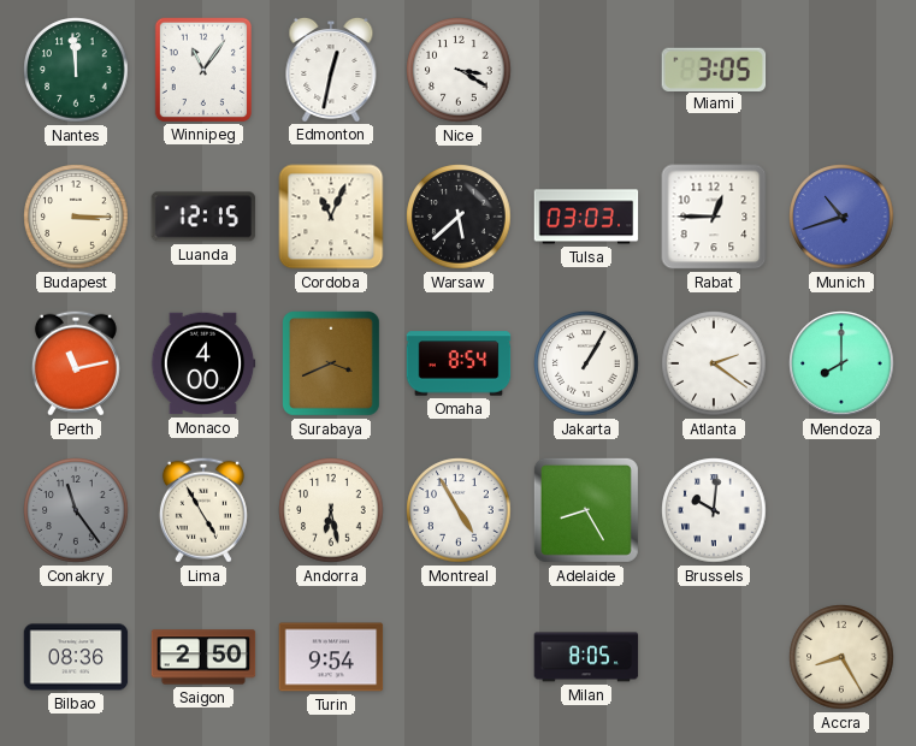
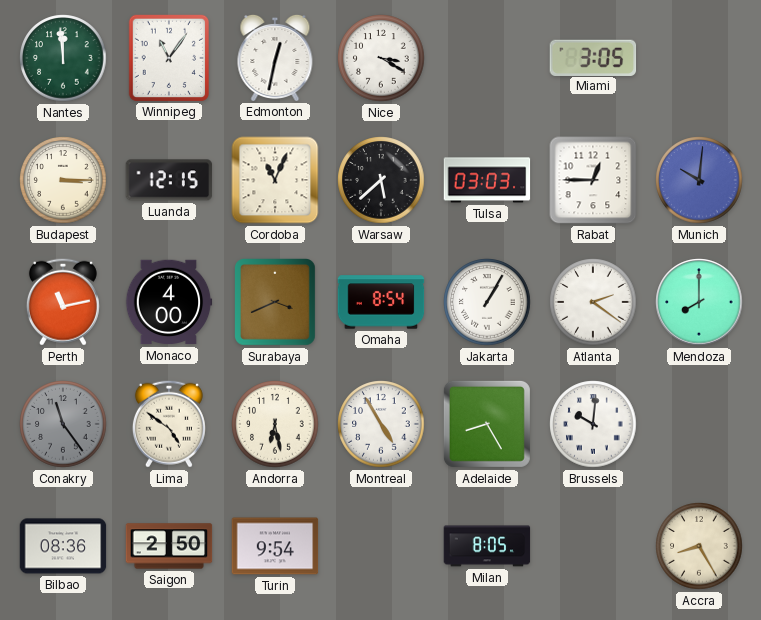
Munich: 10:42 -> 10:01 (699, 180)
Lima: 4:55 -> 4:51 (169, 424)
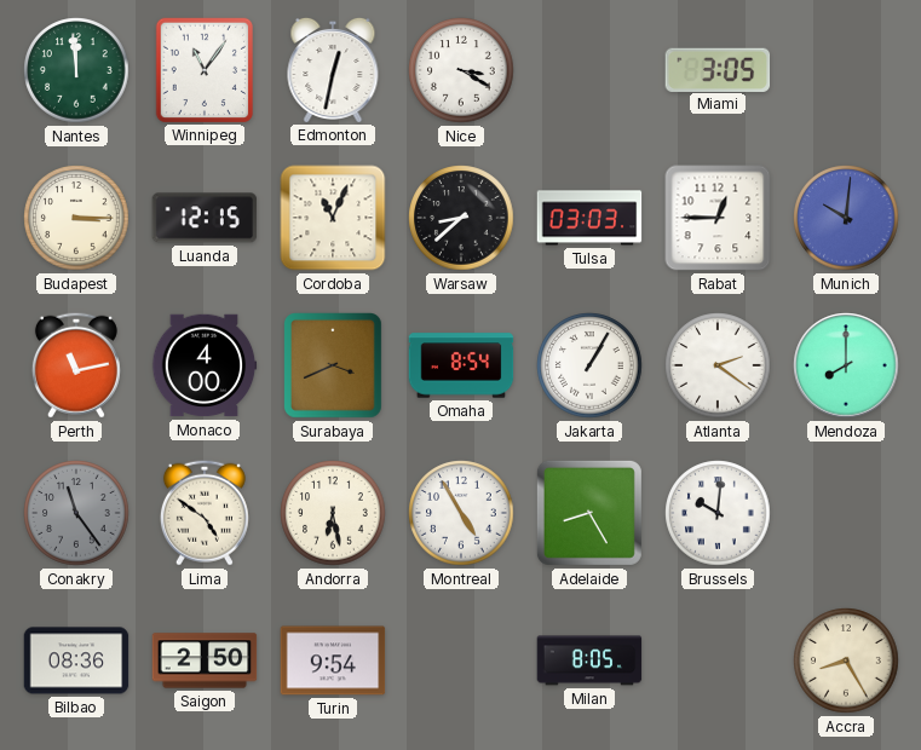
Warsaw: 5:38 -> 8:38 (461, 218)
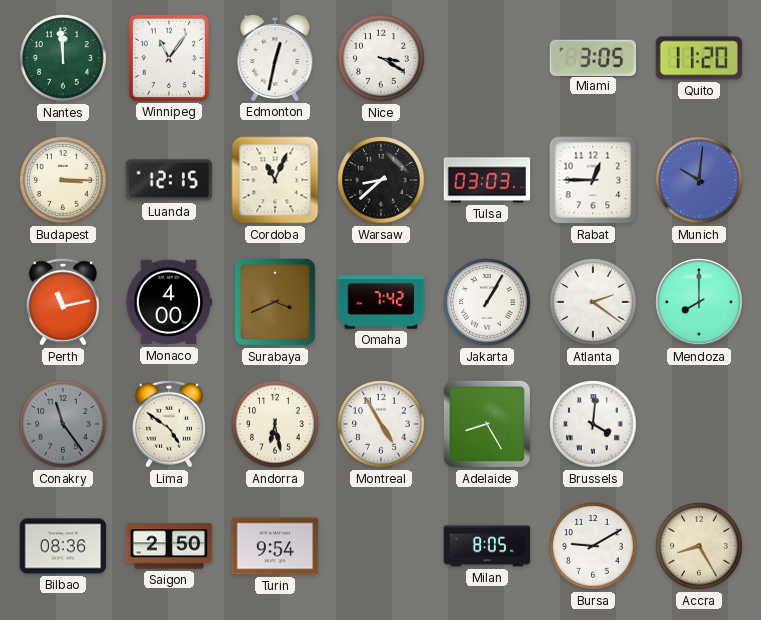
Quito: none -> 11:20 (699, 58)
Omaha: 8:54 -> 7:42 (381, 302)
Brussels: 10:01 -> 4:01 (593, 424)
Bursa: none -> 9:10 (593, 546)
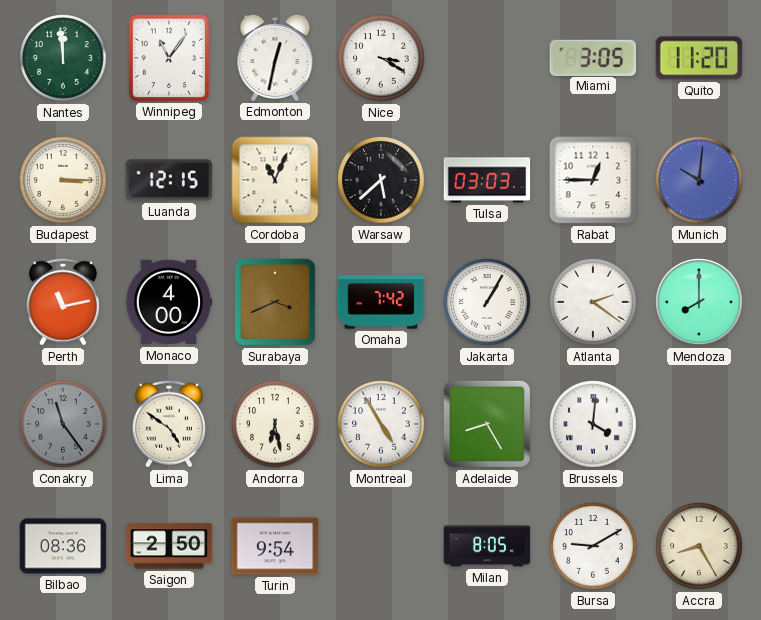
Warsaw: 8:38 -> 5:38 (381, 180)
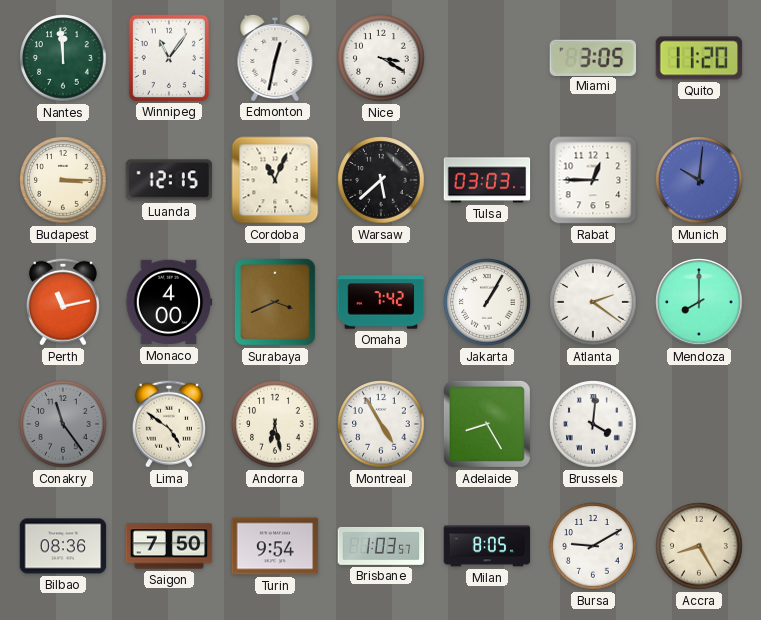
Saigon: 2:50 -> 7:50 (169, 546)
Brisbane: none -> 1:03 (381, 546)
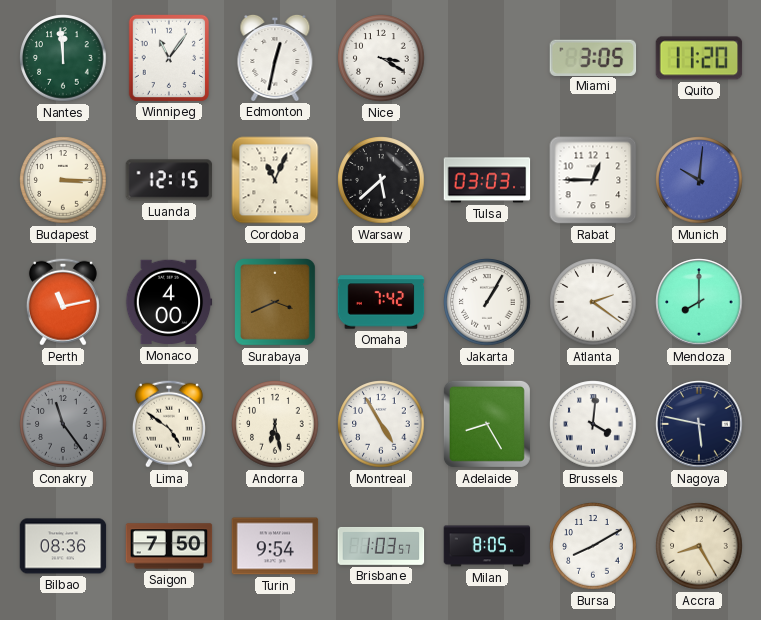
Nagoya: none -> 5:47 (699, 424)
Bursa: 9:10 -> 8:10 (593, 546)
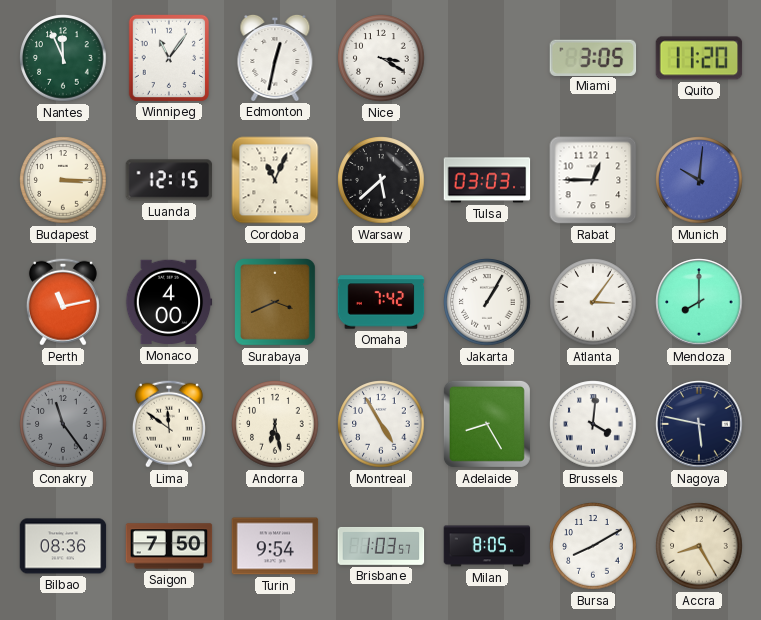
Nantes: 11:59 -> 11:56 (63, 58)
Atlanta: 2:21 -> 3:06 (593, 302)
Lima: 4:51 -> 11:51 (169, 424)
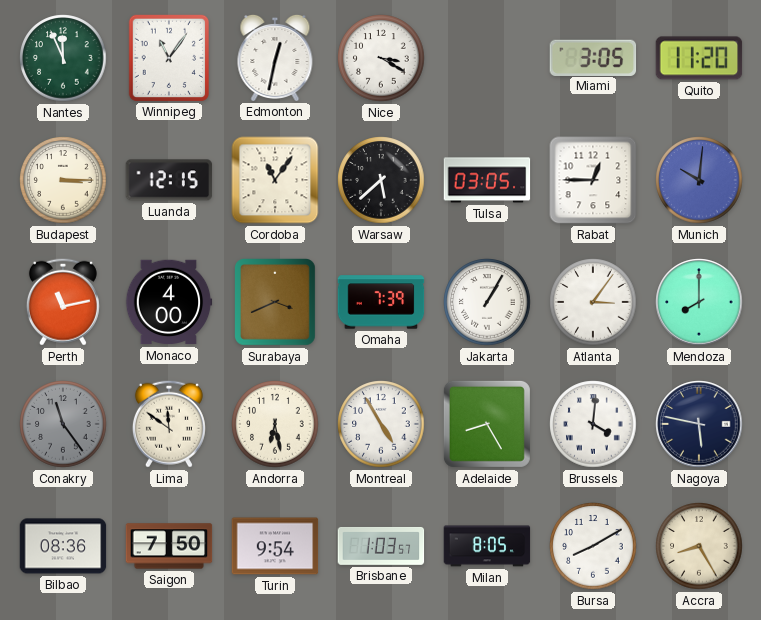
Cordoba: 11:04 -> 11:06 (275, 180)
Tulsa: 03:03 -> 03:05 (487, 180)
Omaha: 7:42 -> 7:39 (381, 302)
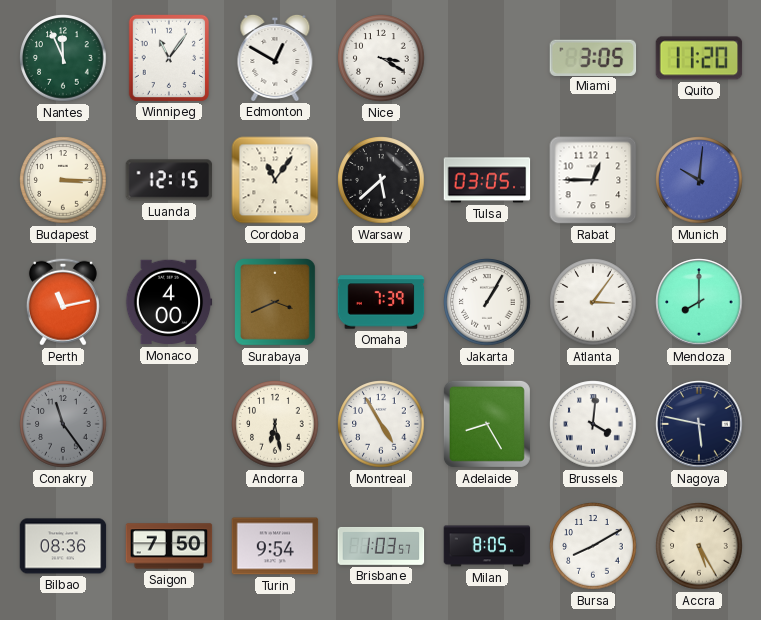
Edmonton: 12:32 -> 12:50 (275, 57)
Lima: 11:51 -> none (169, 424)
Accra: 8:25 -> 5:25 (699, 546)
